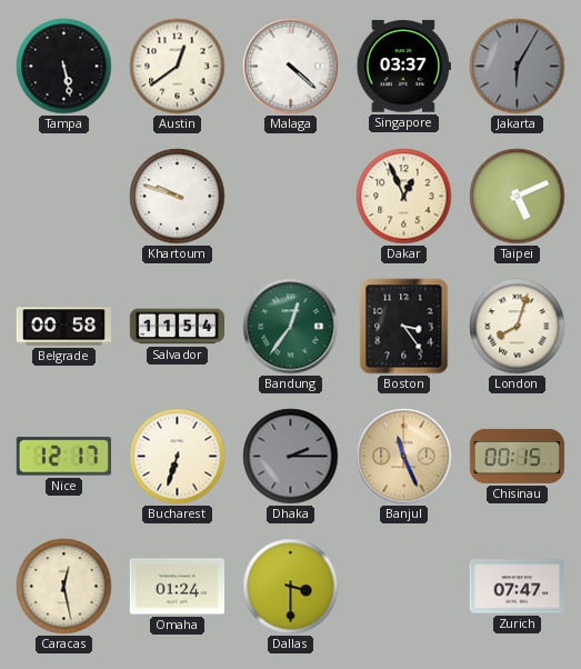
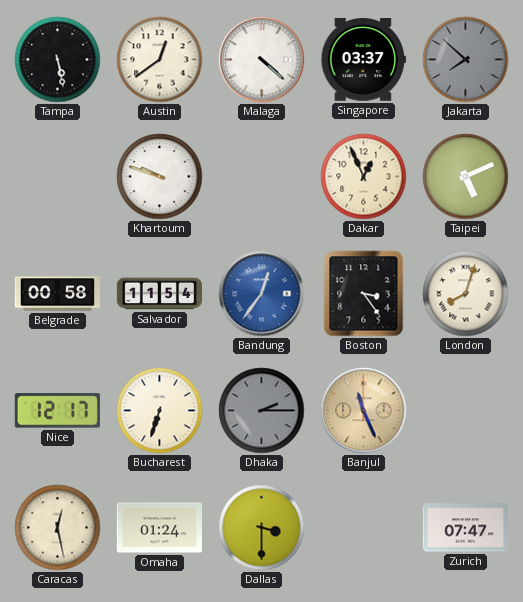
Jakarta: 6:05 -> 7:52 (466, 60)
Bandung dial: green -> blue (262, 294)
Chisinau: 00:15 -> none (517, 456)
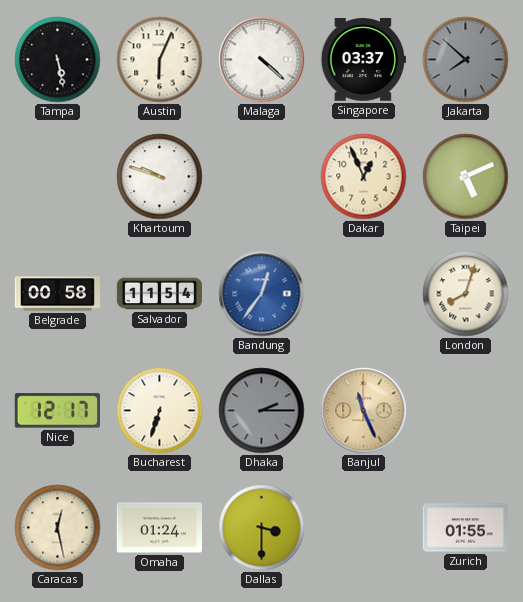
Austin: 12:39 -> 6:04 (160, 60)
Boston: 3:24 -> none (364, 294)
Zurich: 07:47 -> 01:55 (465, 528)
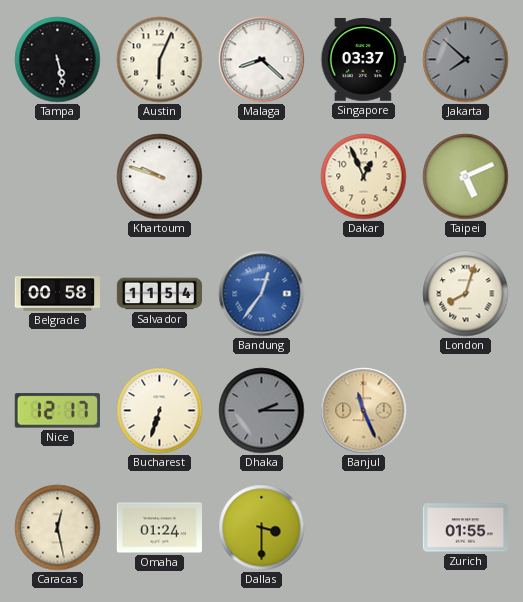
Malaga: 4:22 -> 8:22 (262, 60)
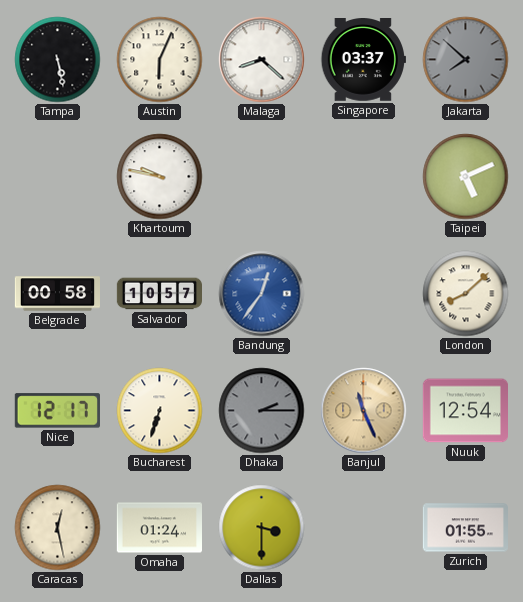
Khartoum: 9:48 -> 9:47 (160, 177)
Dakar: 12:56 -> none (364, 177)
Salvador: 11:54 -> 10:57 (159, 294)
London: 8:03 -> 8:08 (466, 294)
Nuuk: none -> 12:54 (465, 411)
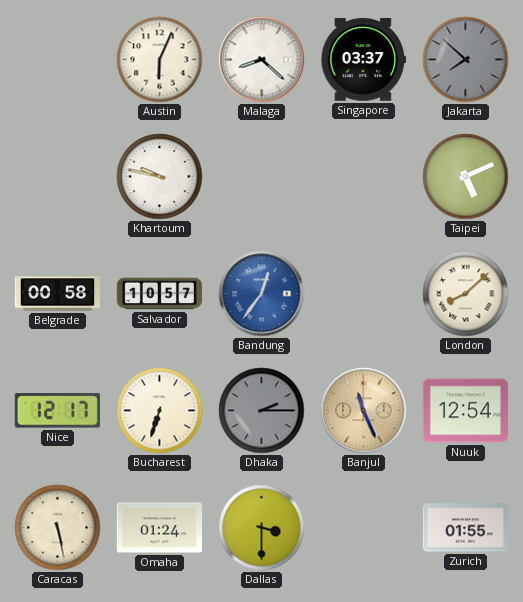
Tampa: 5:28 -> none (58, 60)
Caracas: 12:28 -> 5:28 (58, 528)
